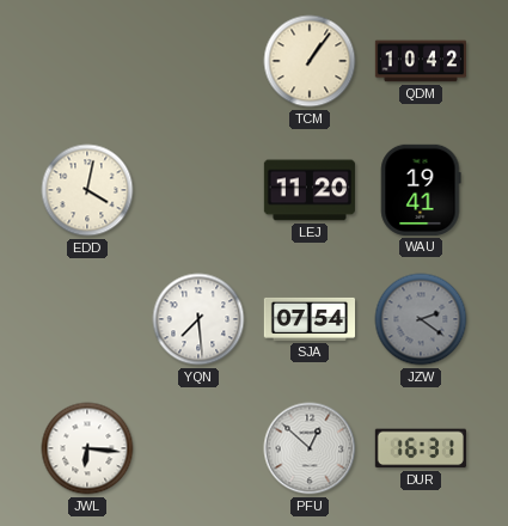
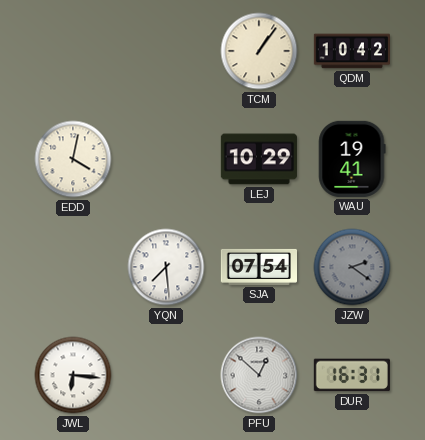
LEJ: 11:20 -> 10:29 (259, 159)
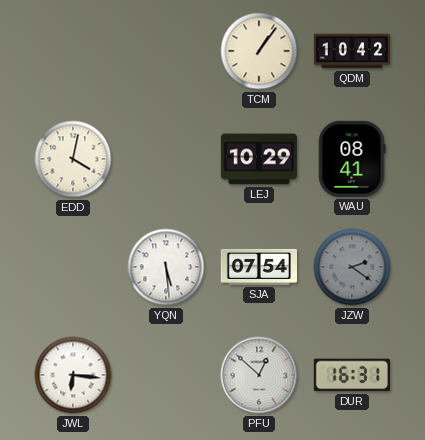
WAU: 19:41 -> 08:41 (352, 159)
YQN: 7:29 -> 5:29 (166, 267)
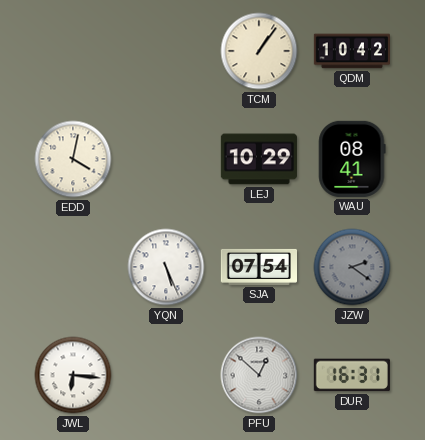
YQN: 5:29 -> 5:26 (166, 267)
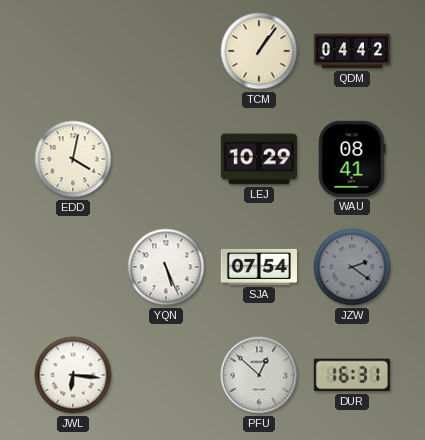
QDM: 10:42 -> 04:42 (351, 51)
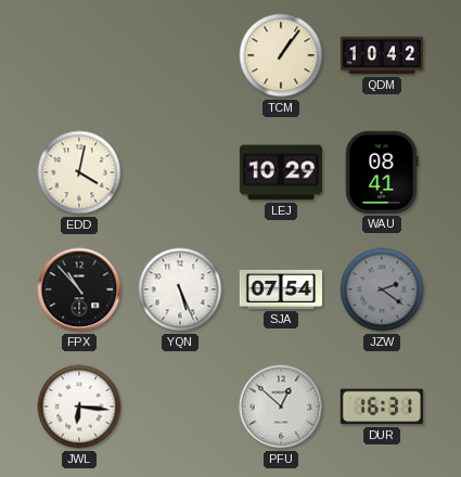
QDM: 04:42 -> 10:42 (381, 55)
FPX: none -> 10:53 (79, 289)
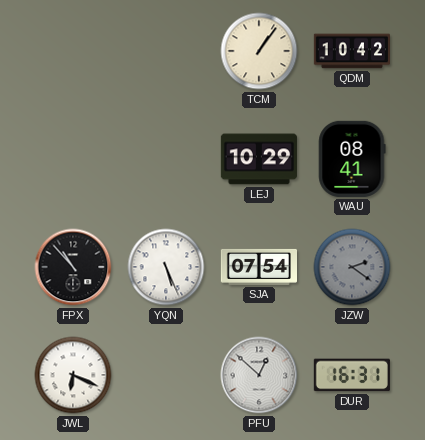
EDD: 4:02 -> none (79, 172)
JWL: 6:16 -> 6:19 (73, 375)
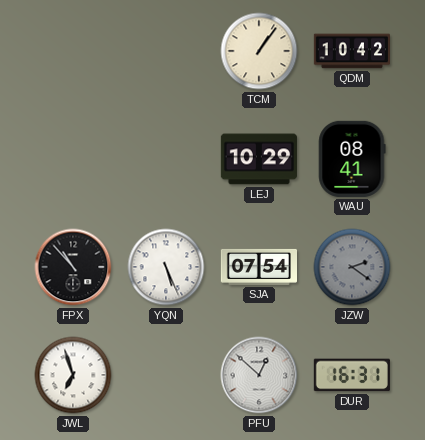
JWL: 6:19 -> 6:57 (73, 375)
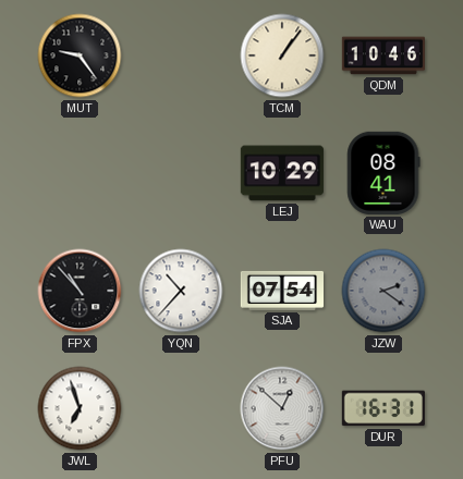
MUT: none -> 9:24 (80, 56)
QDM: 10:42 -> 10:46 (382, 56)
YQN: 5:26 -> 10:37 (181, 291)
